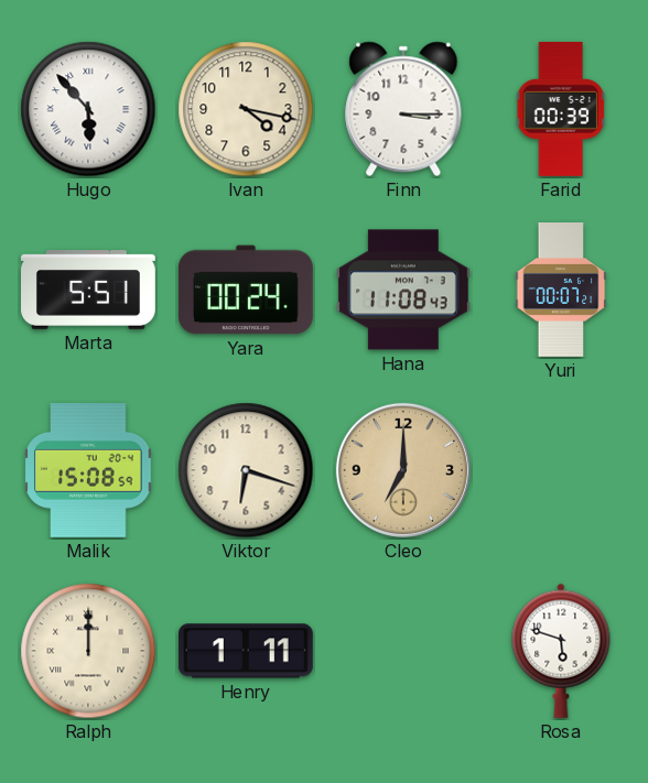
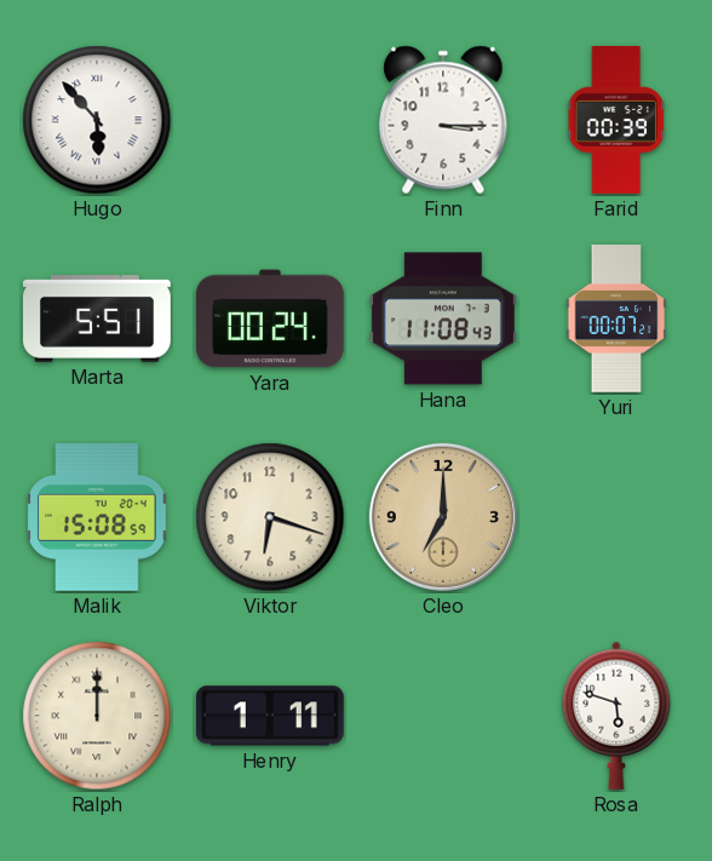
Ivan: 4:17 -> none (246, 109)
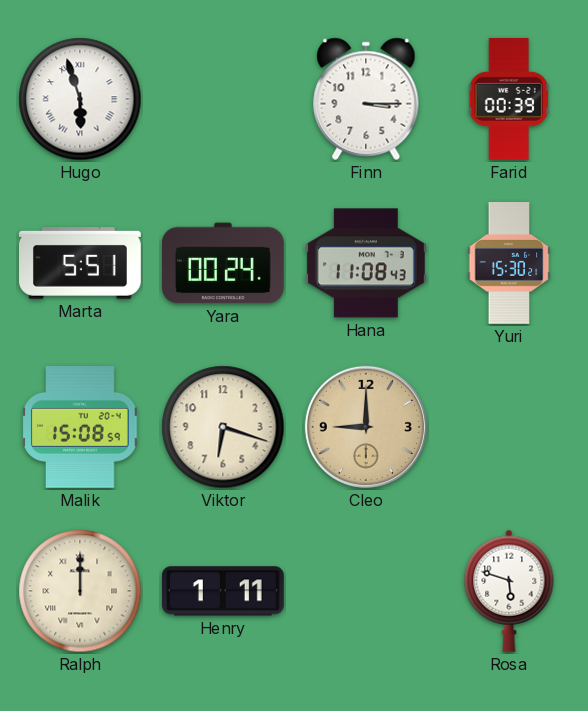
Hugo: 5:53 -> 5:57 (80, 99)
Yuri: 00:07 -> 15:30 (509, 264)
Cleo: 7:00 -> 9:00 (366, 427)
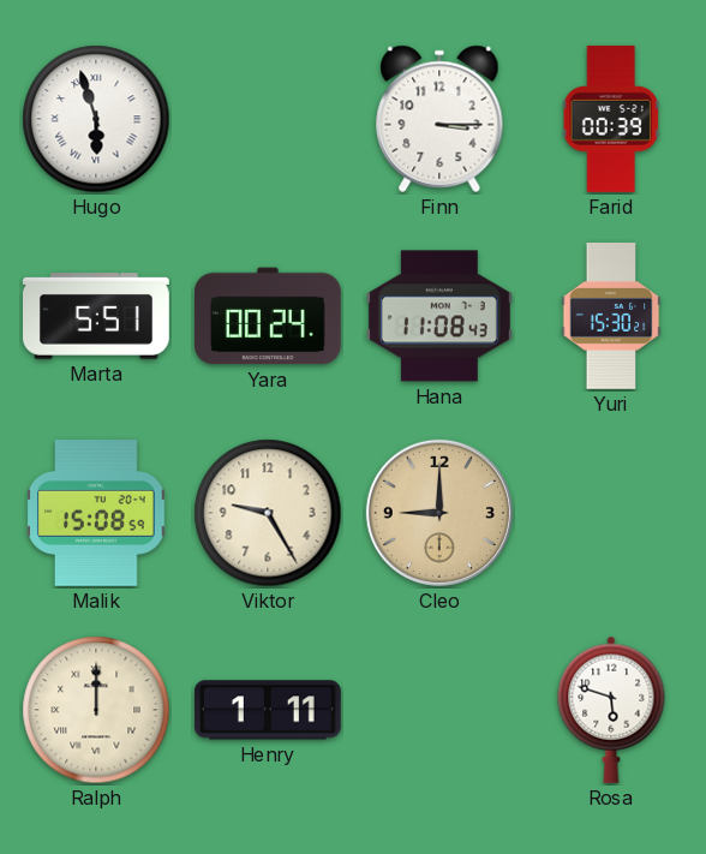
Viktor: 6:18 -> 9:25 (268, 513)
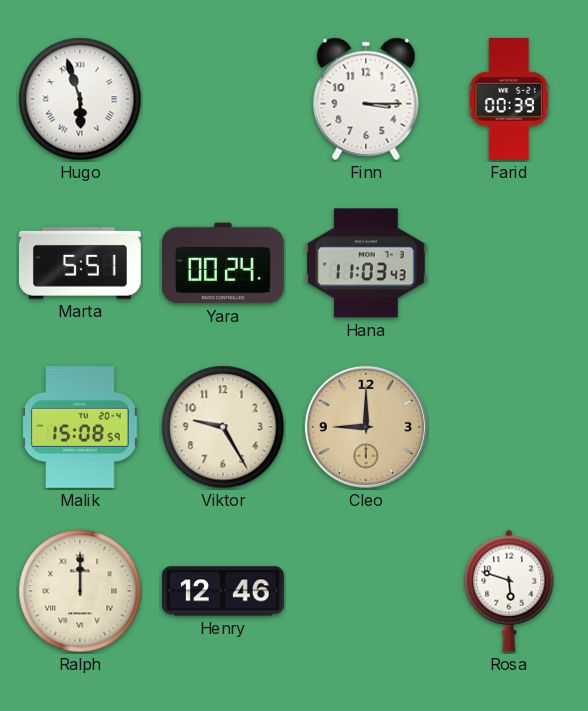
Hana: 11:08 -> 11:03 (366, 263)
Yuri: 15:30 -> none (611, 317)
Henry: 1:11 -> 12:46 (223, 591)
